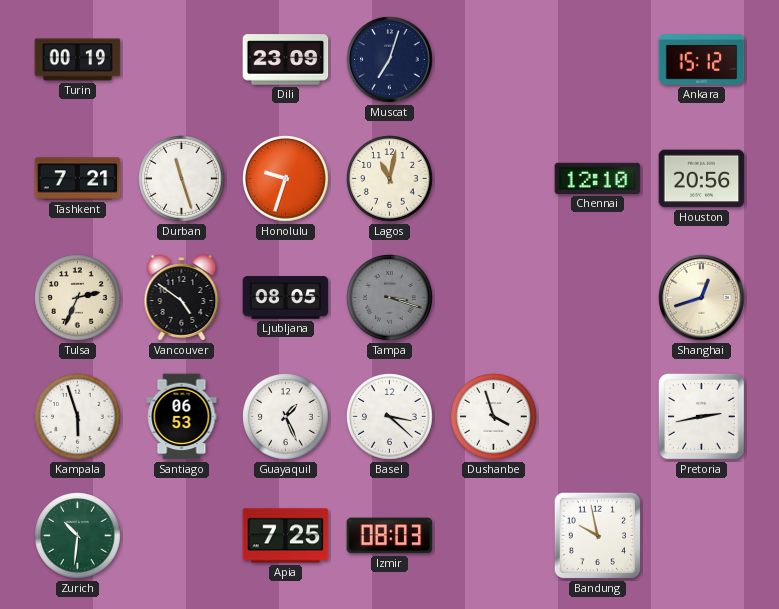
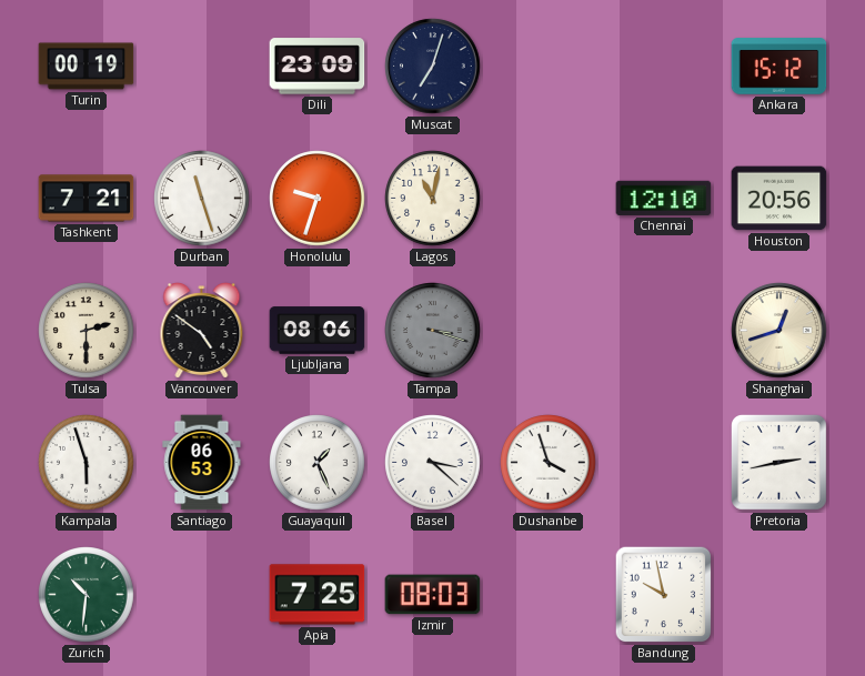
Tulsa: 2:34 -> 2:30 (87, 331)
Ljubljana: 08:05 -> 08:06 (318, 331)
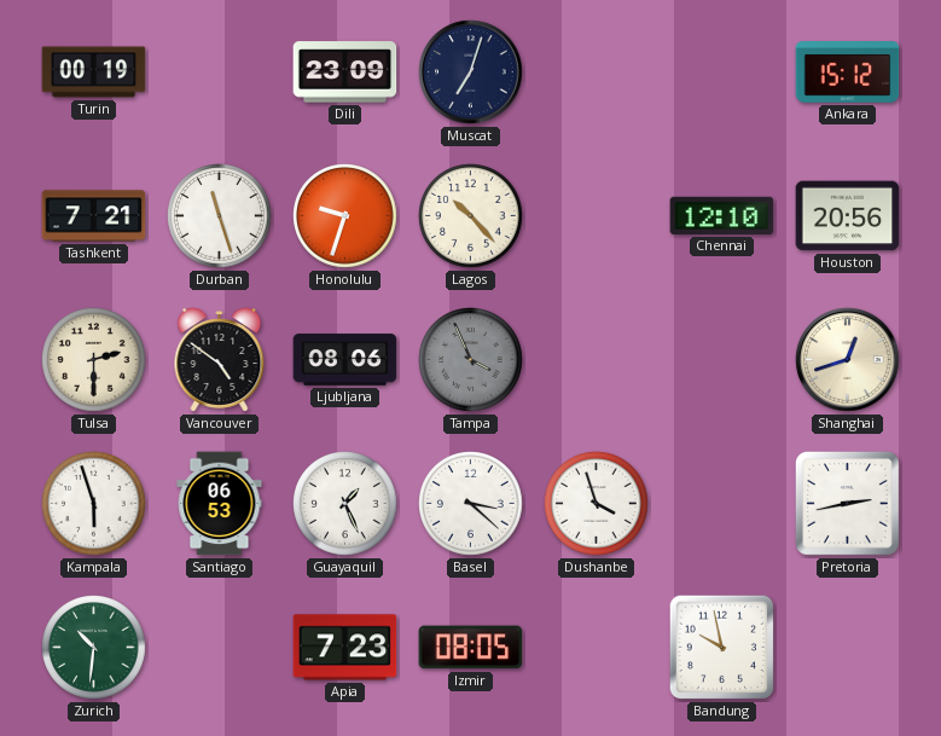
Lagos: 11:02 -> 10:23 (471, 216)
Tampa: 3:18 -> 3:56 (471, 360)
Apia: 7:25 -> 7:23 (345, 648)
Izmir: 08:03 -> 08:05 (471, 648)
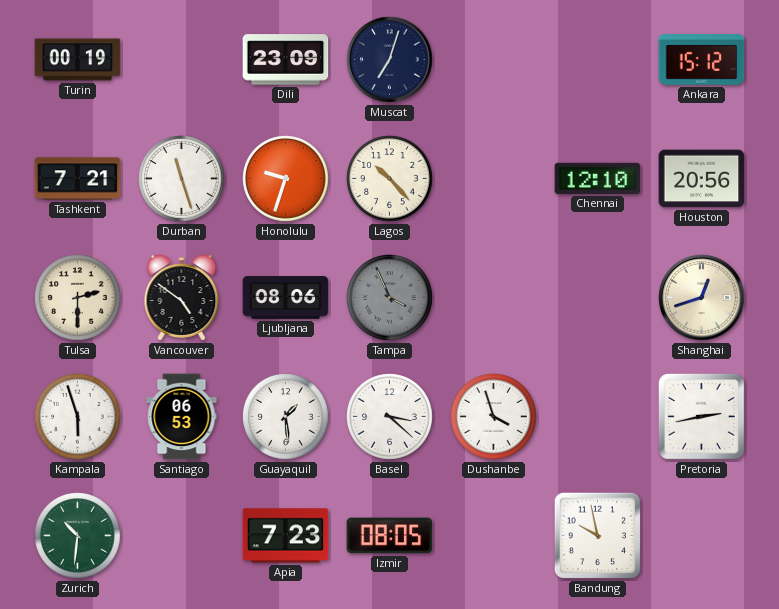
Guayaquil: 1:26 -> 1:29 (286, 417)
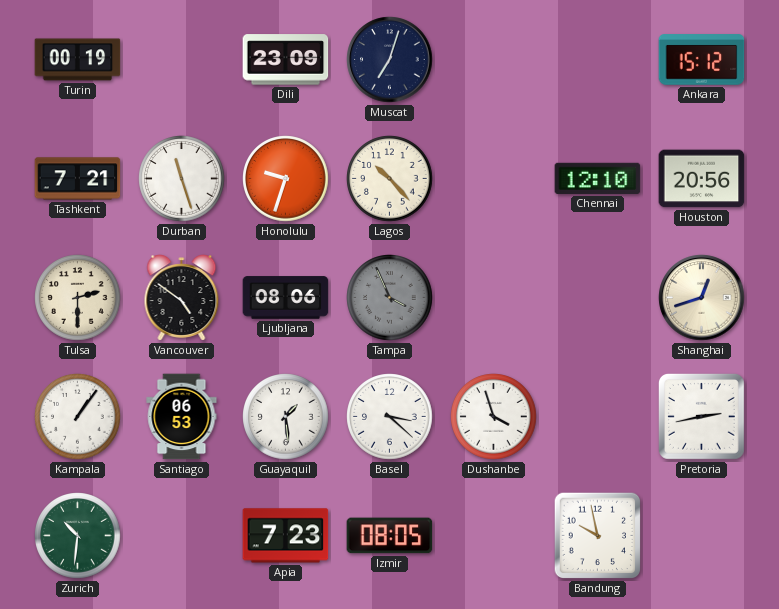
Kampala: 5:57 -> 1:06 (78, 417)
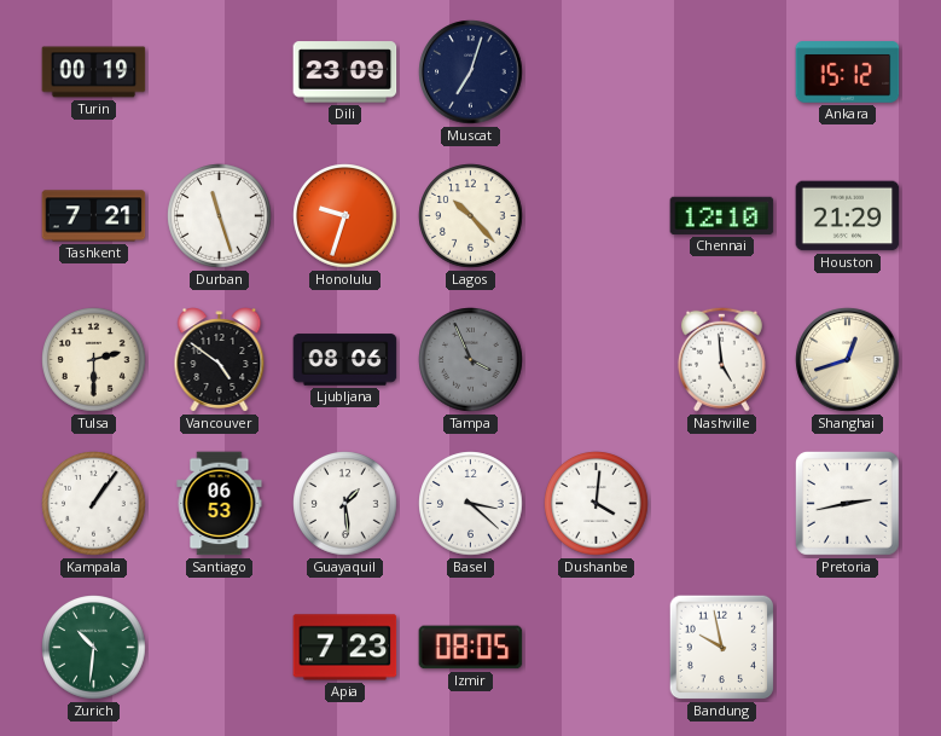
Houston: 20:56 -> 21:29 (848, 216)
Nashville: none -> 4:59 (721, 359)
Dushanbe: 3:57 -> 4:01 (597, 504)
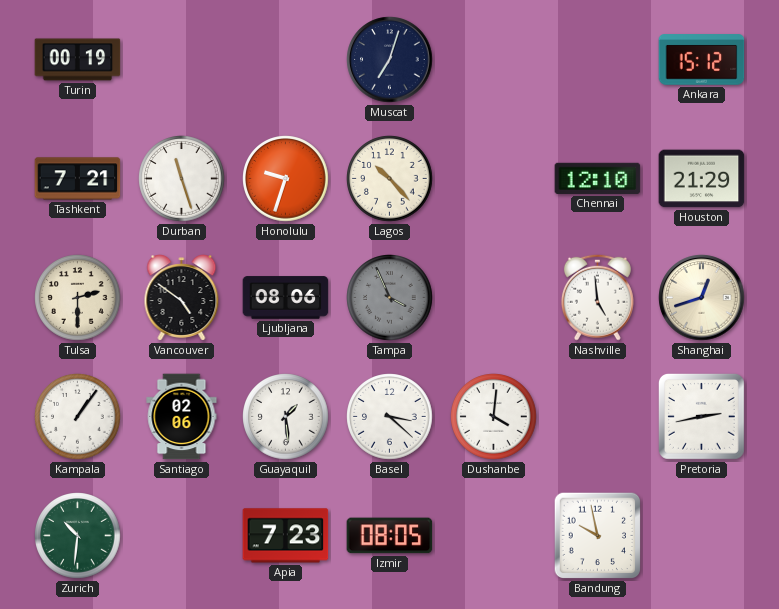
Dili: 23:09 -> none (345, 73)
Santiago: 06:53 -> 02:06 (182, 417)
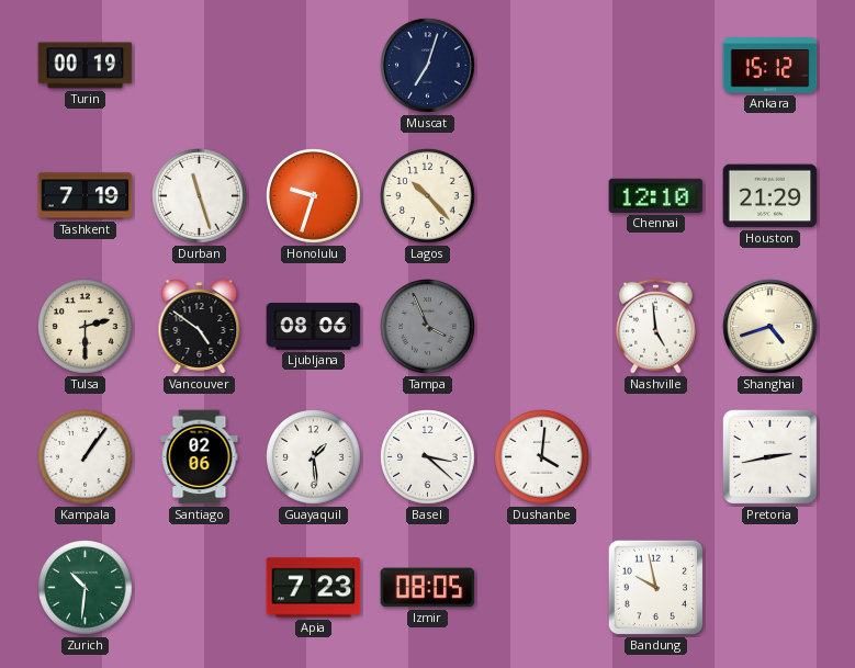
Tashkent: 7:21 -> 7:19 (86, 196)
Shanghai: 12:42 -> 4:42 (770, 327)
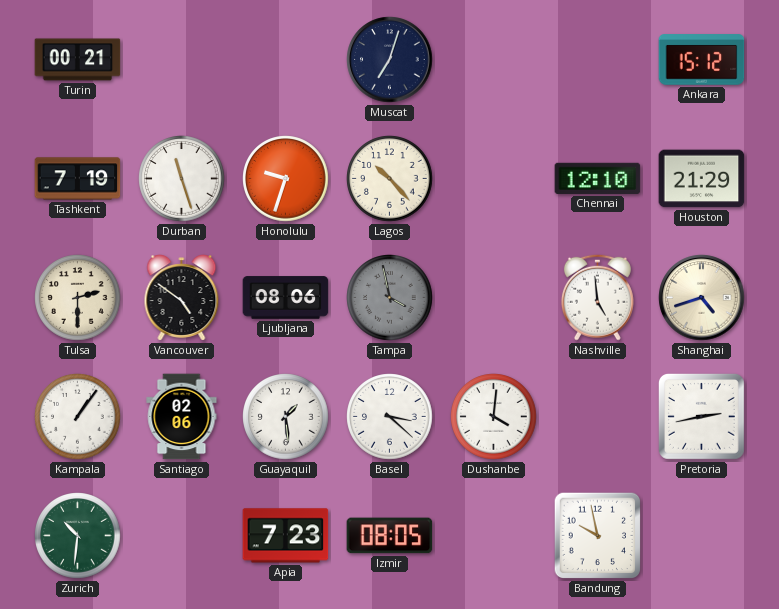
Turin: 00:19 -> 00:21 (78, 60)
Tampa: 3:56 -> 3:58 (390, 298)
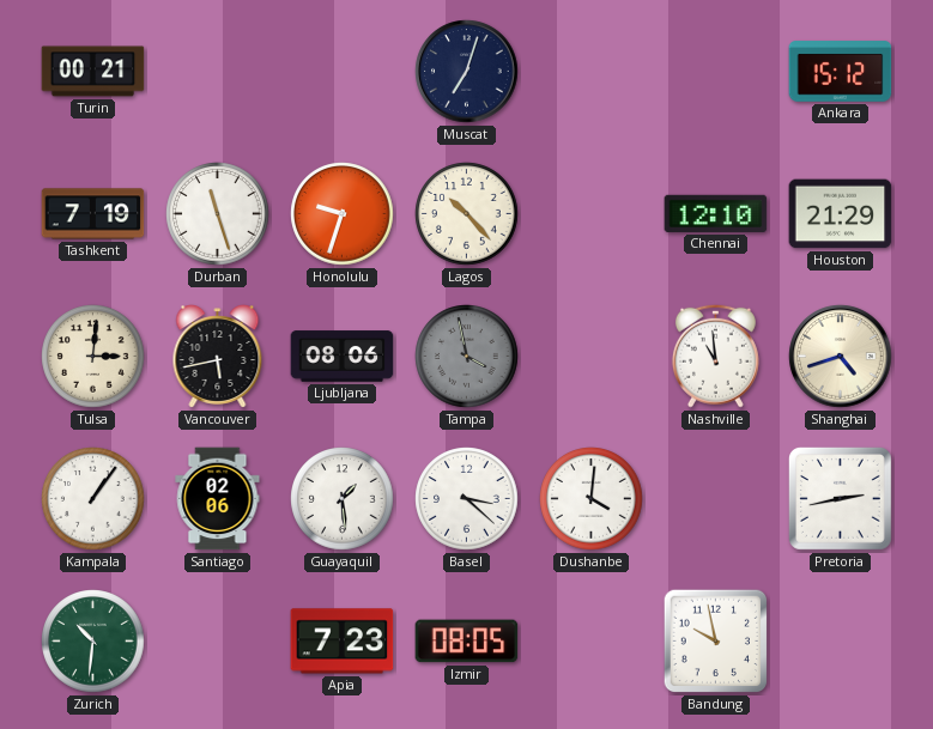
Tulsa: 2:30 -> 3:01 (93, 357)
Vancouver: 4:51 -> 5:43 (218, 357)
Nashville: 4:59 -> 10:59 (715, 356)
